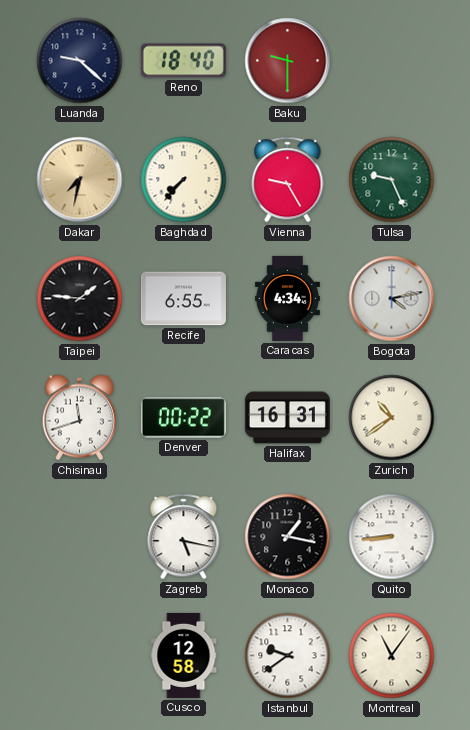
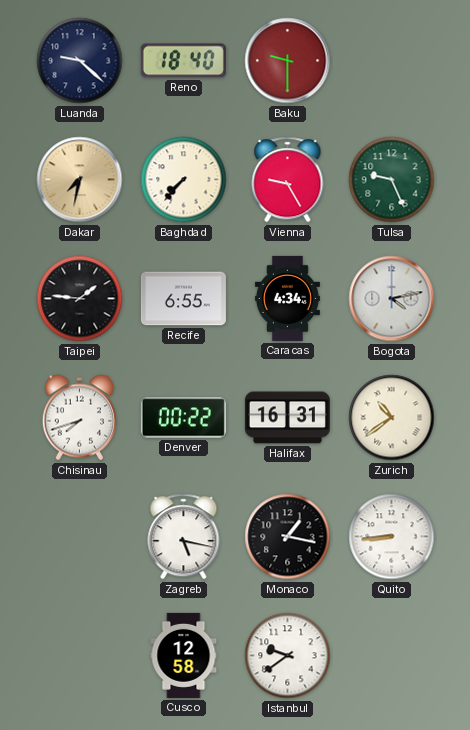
Chisinau: 11:42 -> 7:42 (79, 418)
Montreal: 11:06 -> none (392, 656)
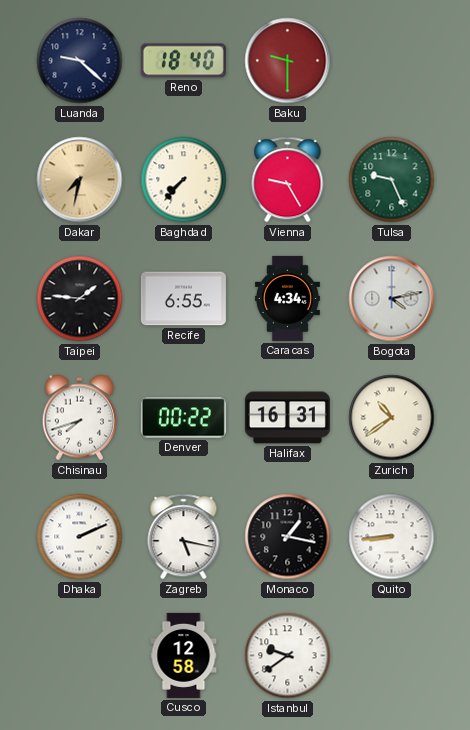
Dhaka: none -> 2:11 (80, 537)
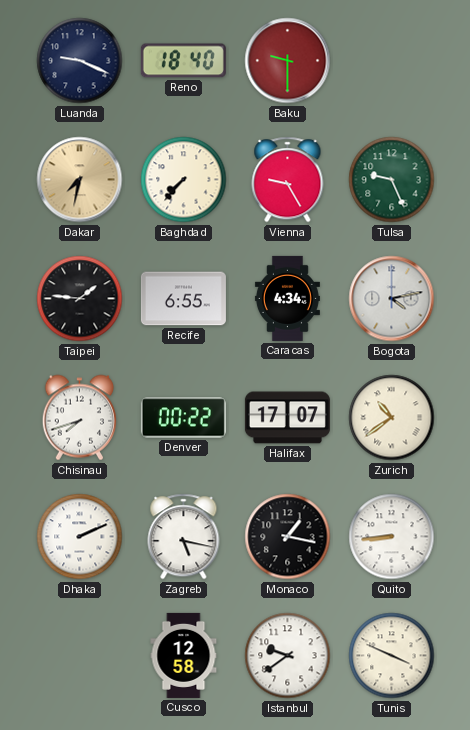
Luanda: 9:22 -> 9:19 (80, 61)
Halifax: 16:31 -> 17:07 (287, 418)
Tunis: none -> 3:49 (392, 656)
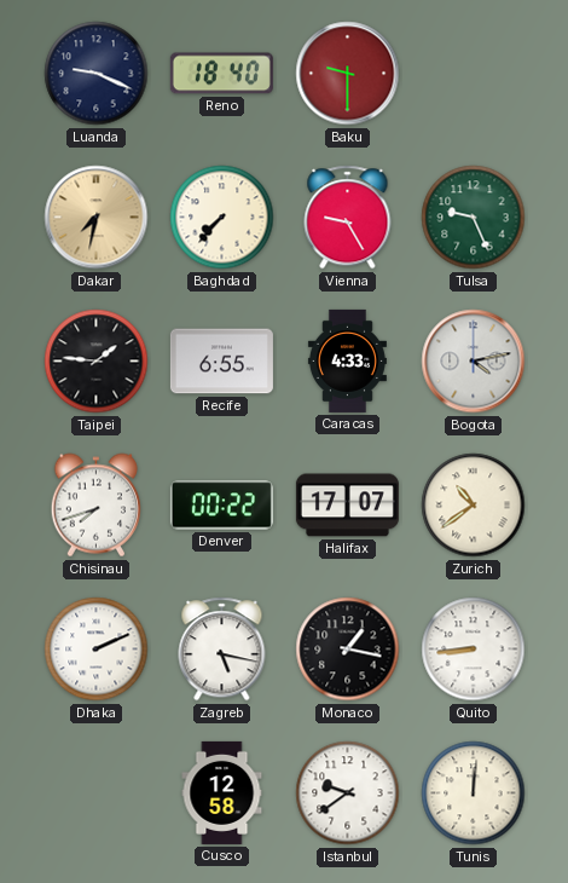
Caracas: 4:34 -> 4:33 (347, 360)
Tunis: 3:49 -> 12:01 (474, 793)
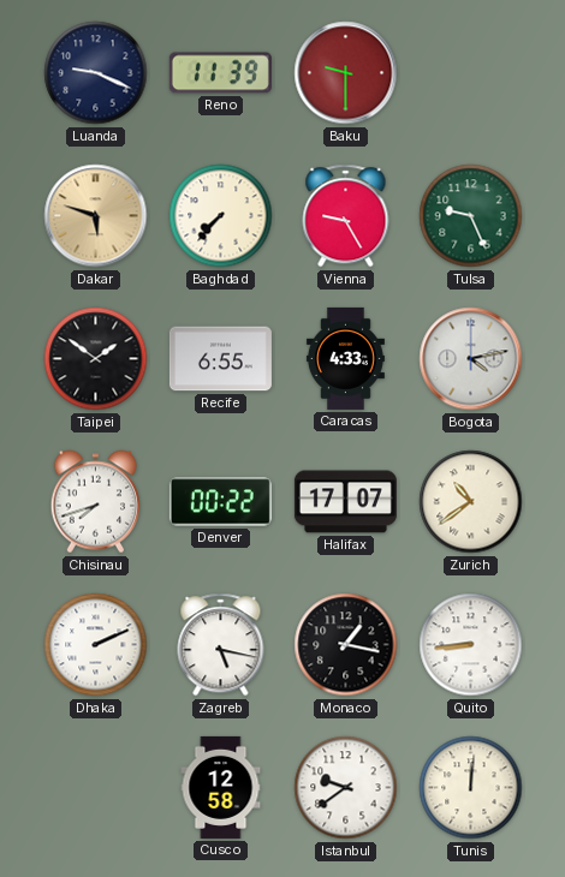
Reno: 18:40 -> 11:39 (220, 73)
Dakar: 7:32 -> 5:48 (96, 216)
Taipei: 1:46 -> 1:51 (96, 359)
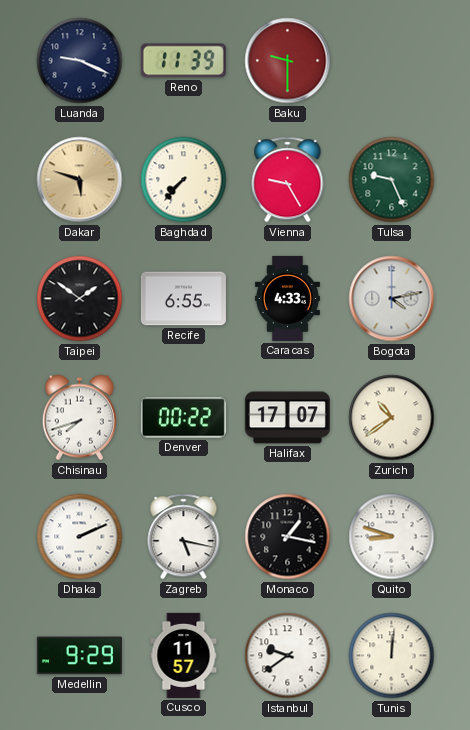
Quito: 8:44 -> 8:48 (392, 537)
Medellin: none -> 9:29 (79, 656)
Cusco: 12:58 -> 11:57 (184, 655)
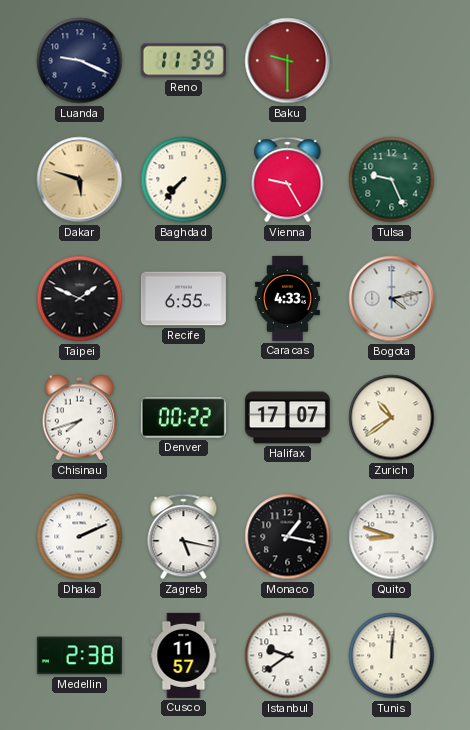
Taipei: 1:51 -> 1:49 (80, 299)
Medellin: 9:29 -> 2:38 (79, 656)
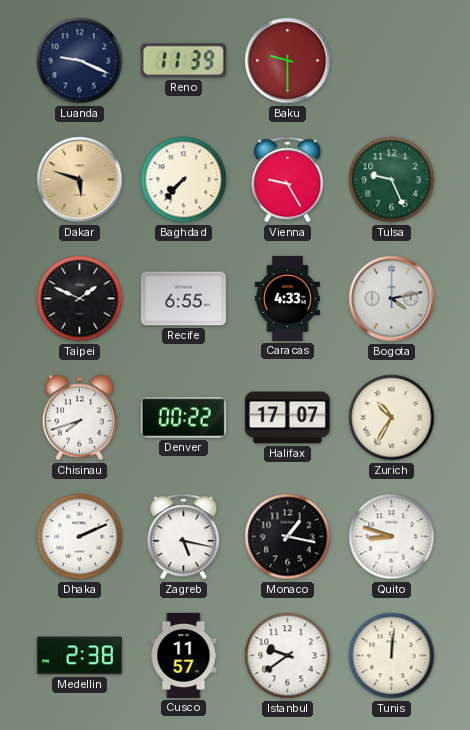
Zurich: 10:39 -> 10:35 (392, 418)
